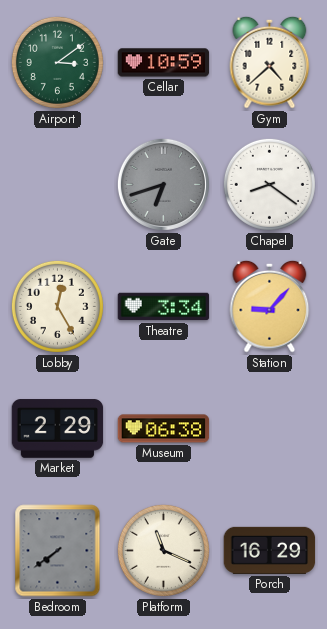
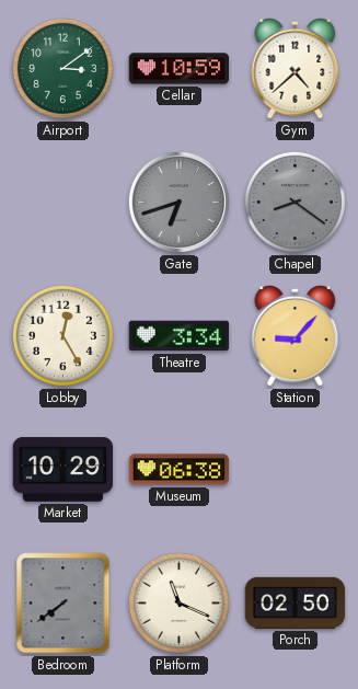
Chapel dial: white -> grey (295, 202)
Market: 2:29 -> 10:29 (63, 470)
Porch: 16:29 -> 02:50 (296, 602)
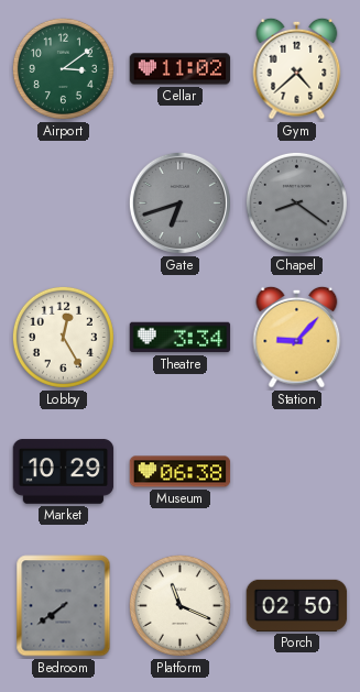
Cellar: 10:59 -> 11:02 (181, 69)
